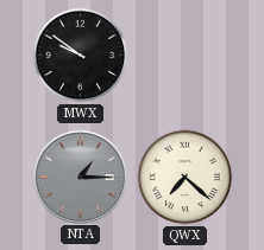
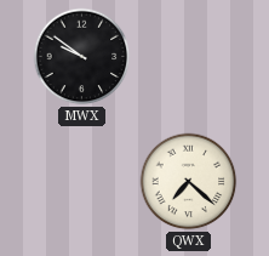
NTA: 1:15 -> none (80, 177)
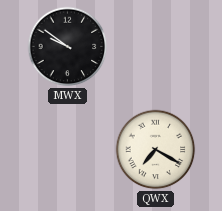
QWX: 7:22 -> 7:20 (156, 150)
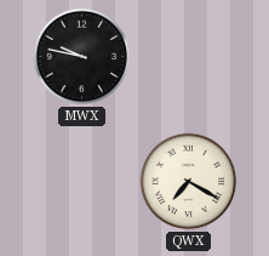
MWX: 9:51 -> 9:47 (82, 57)
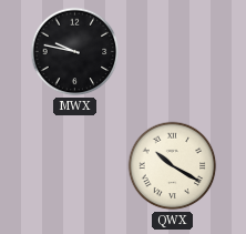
QWX: 7:20 -> 10:20 (173, 166)
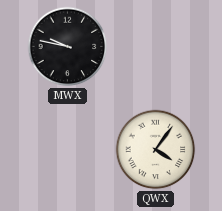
QWX: 10:20 -> 4:06 (156, 150)
